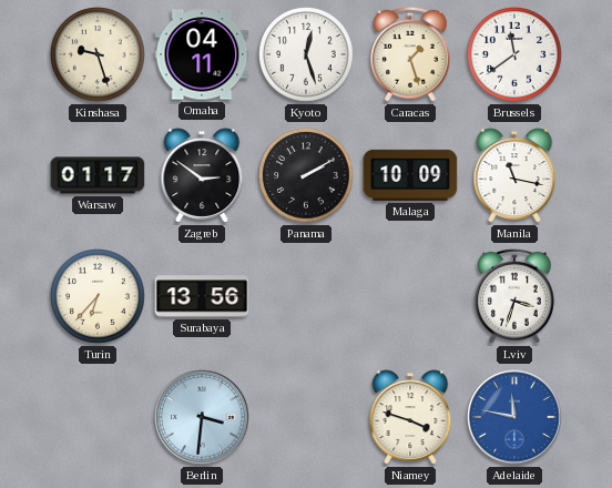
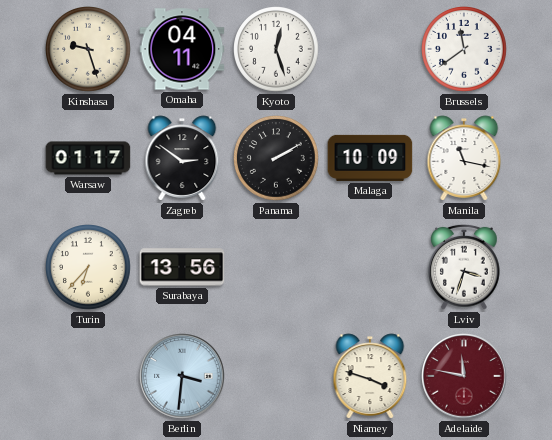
Caracas: 1:27 -> none (411, 54)
Adelaide dial: blue -> burgundy (464, 376)
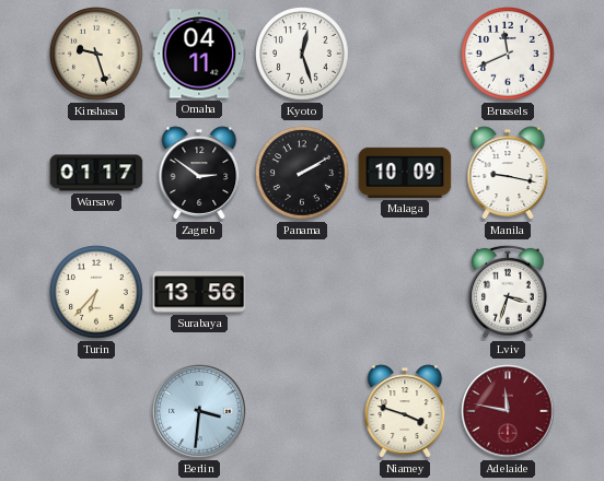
Brussels: 11:39 -> 11:41 (508, 54)
Manila: 11:17 -> 9:17 (508, 173)
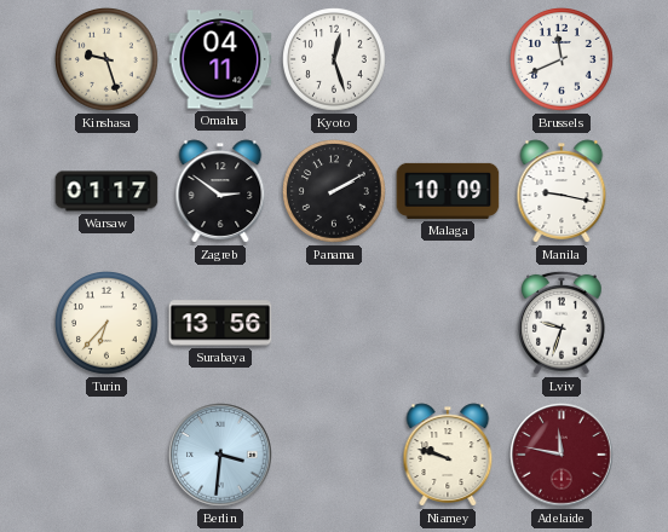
Lviv: 3:33 -> 9:33 (563, 323)
Niamey: 3:48 -> 9:48 (448, 455)
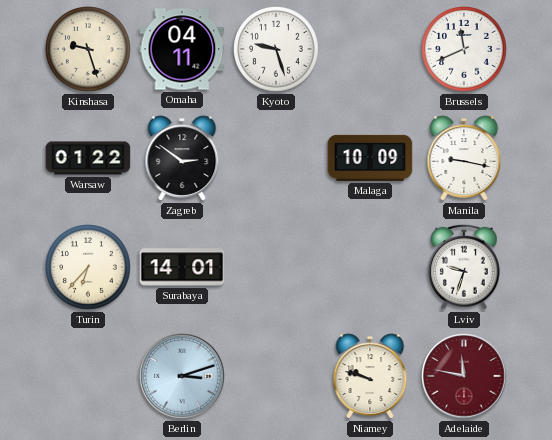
Kyoto: 12:27 -> 9:27 (276, 49)
Warsaw: 01:17 -> 01:22 (88, 158)
Panama: 2:10 -> none (334, 191)
Surabaya: 13:56 -> 14:01 (182, 267)
Berlin: 3:31 -> 3:12 (182, 376)
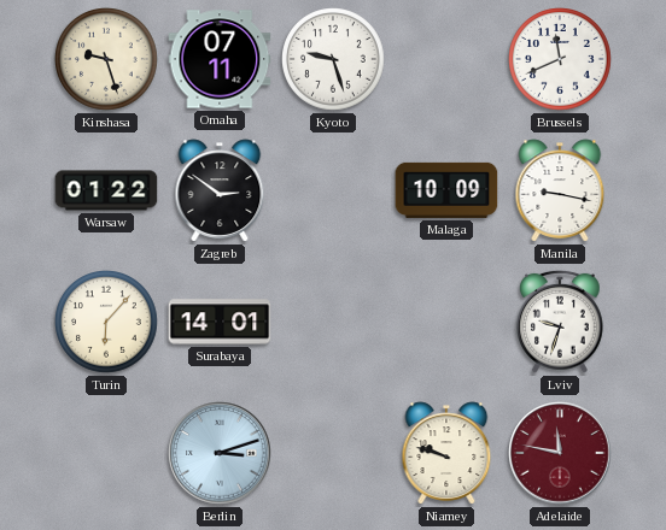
Omaha: 04:11 -> 07:11 (220, 59)
Turin: 6:37 -> 6:07 (106, 322)
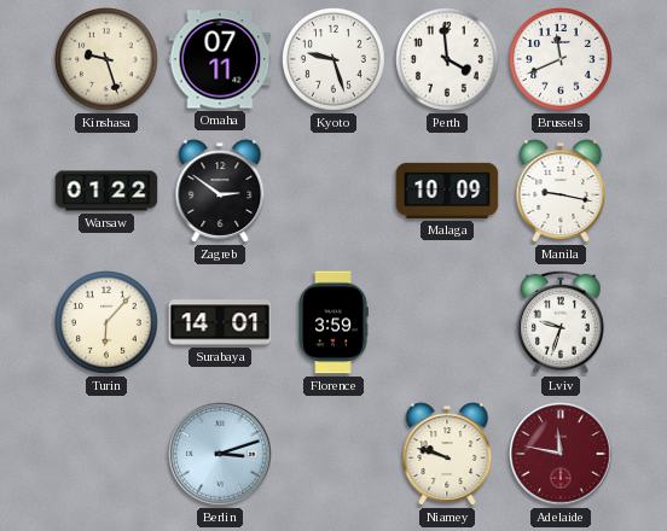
Perth: none -> 3:59 (447, 59)
Florence: none -> 3:59 (333, 322)
